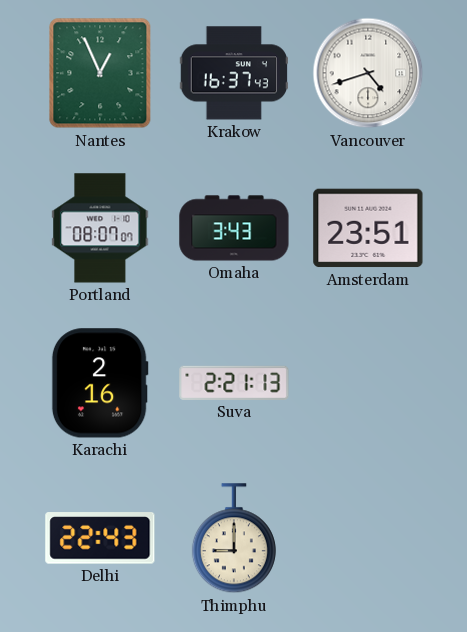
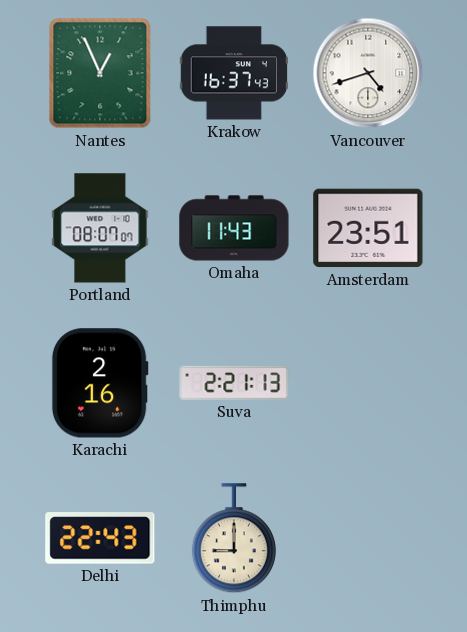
Omaha: 3:43 -> 11:43 (234, 228)
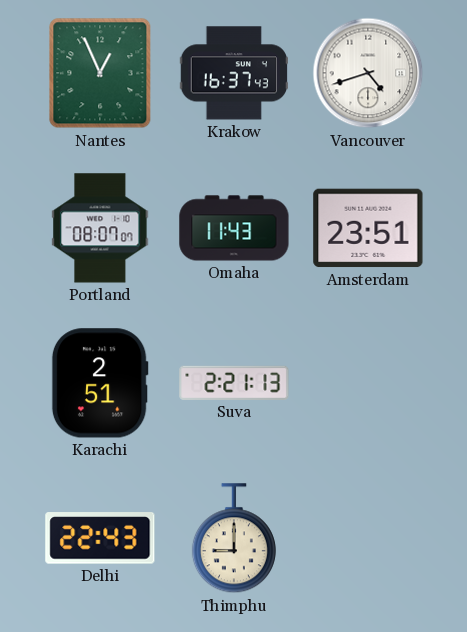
Karachi: 2:16 -> 2:51 (100, 383)
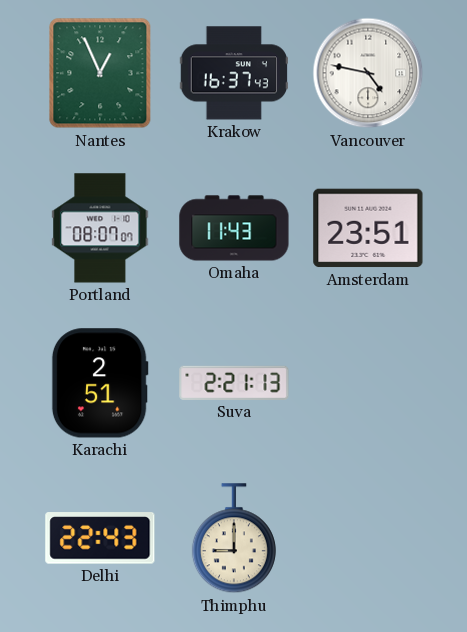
Vancouver: 4:42 -> 4:47 (368, 73)
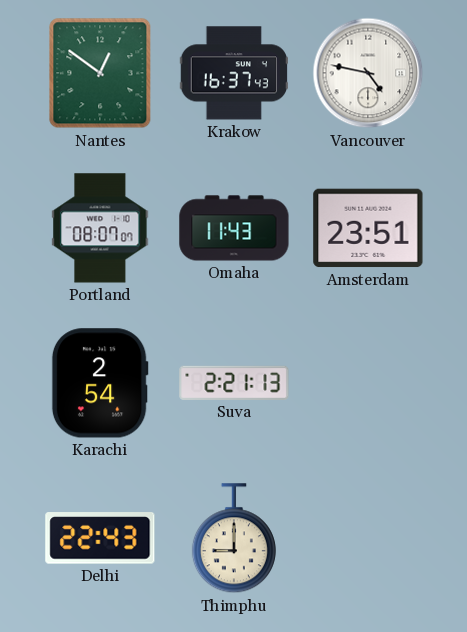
Nantes: 12:56 -> 12:51 (100, 73)
Karachi: 2:51 -> 2:54 (100, 383)
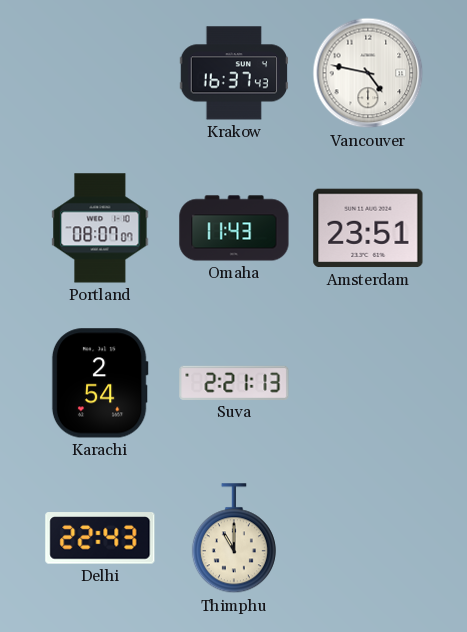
Nantes: 12:51 -> none (100, 73)
Thimphu: 9:00 -> 11:00 (234, 539)
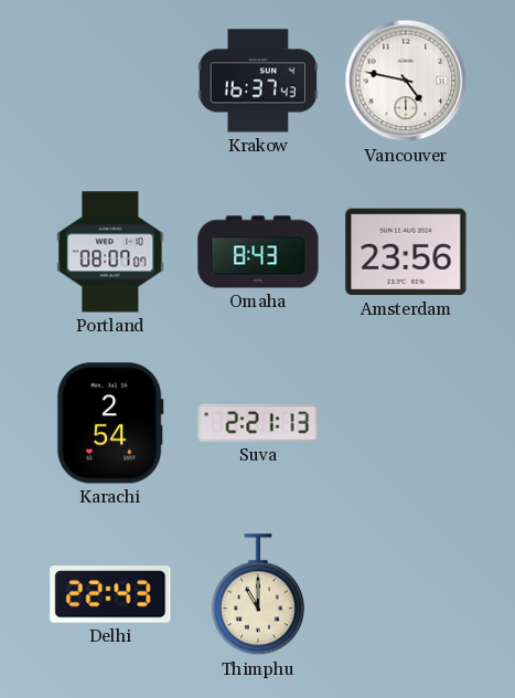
Omaha: 11:43 -> 8:43 (258, 252)
Amsterdam: 23:51 -> 23:56 (406, 252)
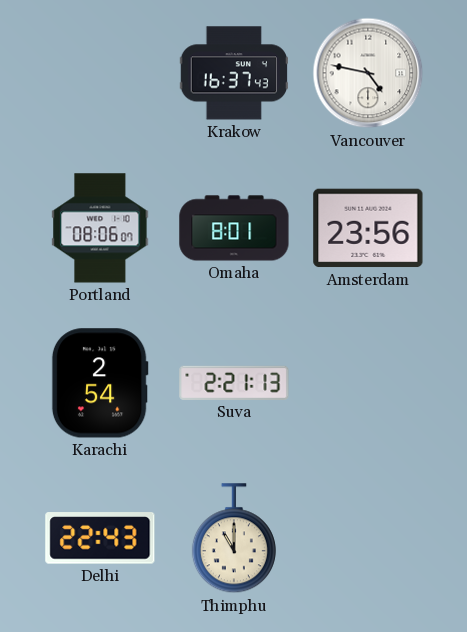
Portland: 08:07 -> 08:06 (100, 228)
Omaha: 8:43 -> 8:01 (234, 228)
